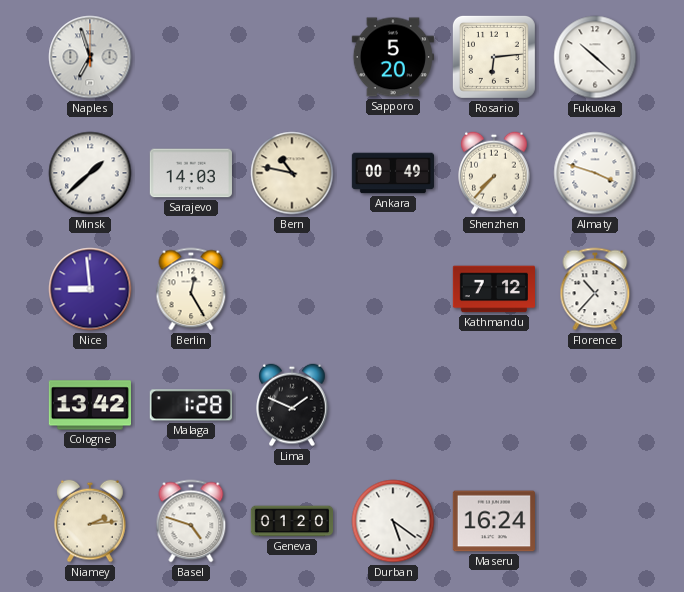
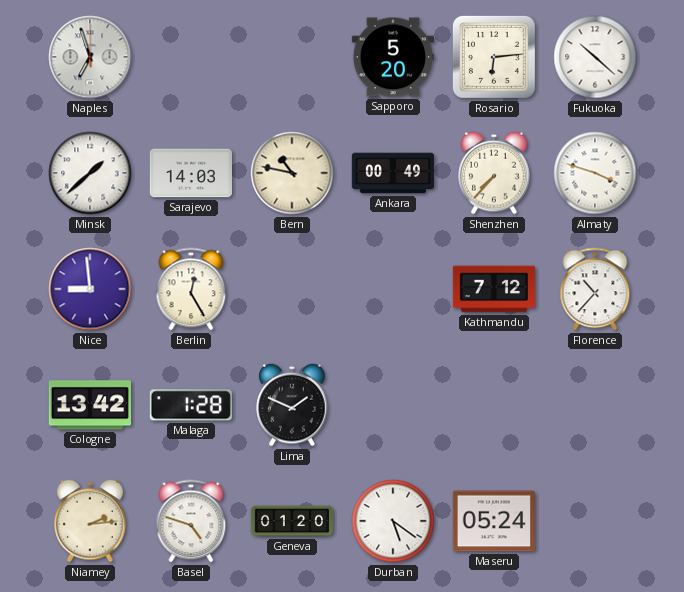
Maseru: 16:24 -> 05:24 (494, 521)
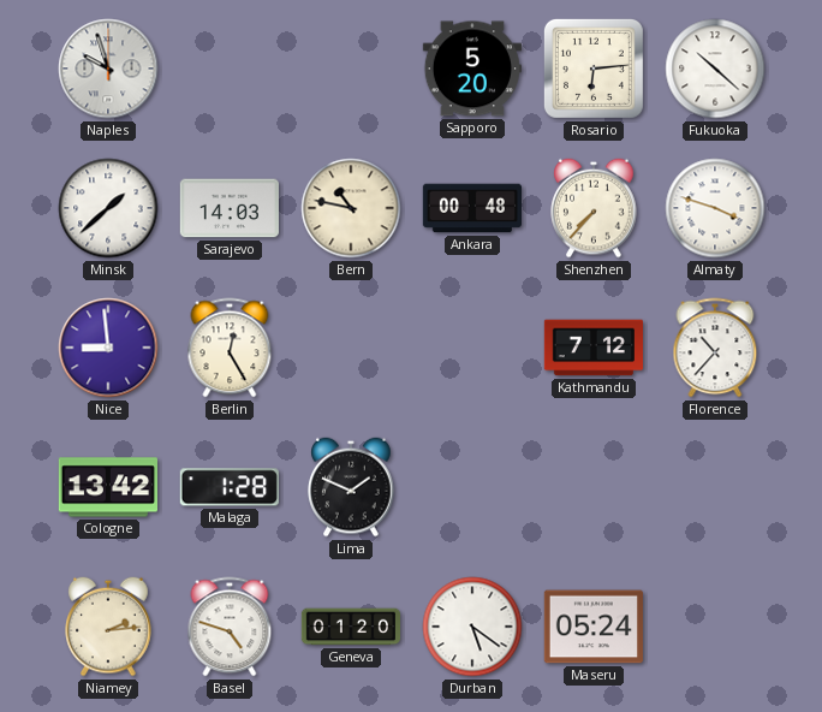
Naples: 6:57 -> 9:57 (108, 69)
Ankara: 00:49 -> 00:48 (471, 208)
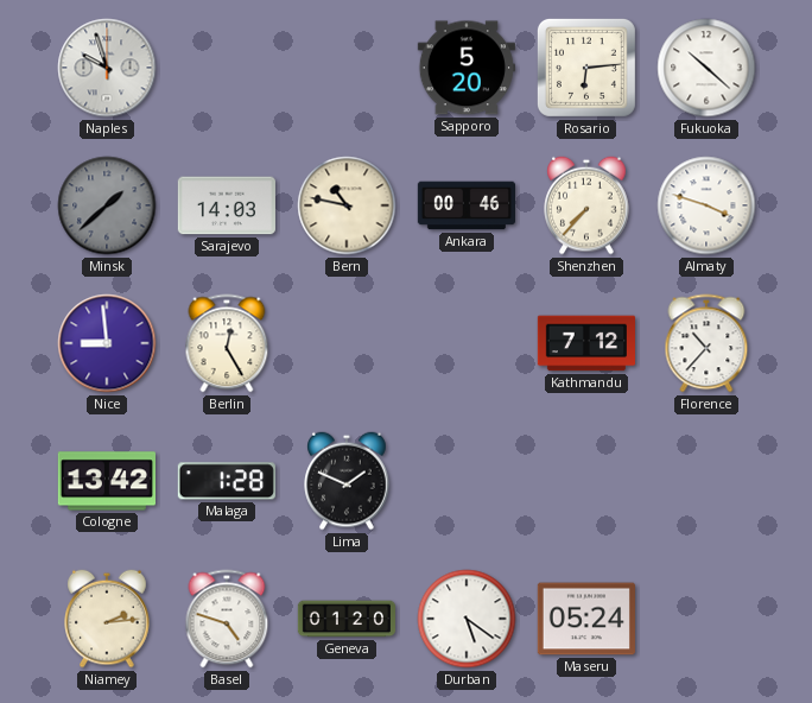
Minsk dial: white -> grey (107, 205)
Ankara: 00:48 -> 00:46 (465, 205)
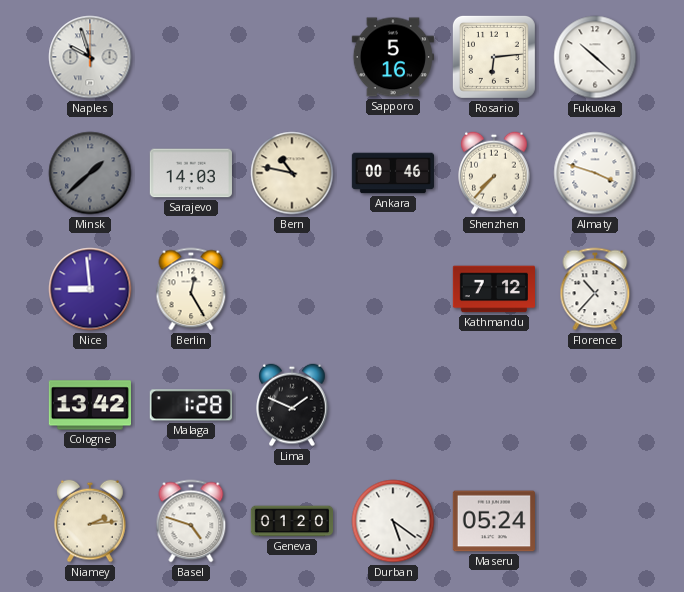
Sapporo: 5:20 -> 5:16 (393, 57)
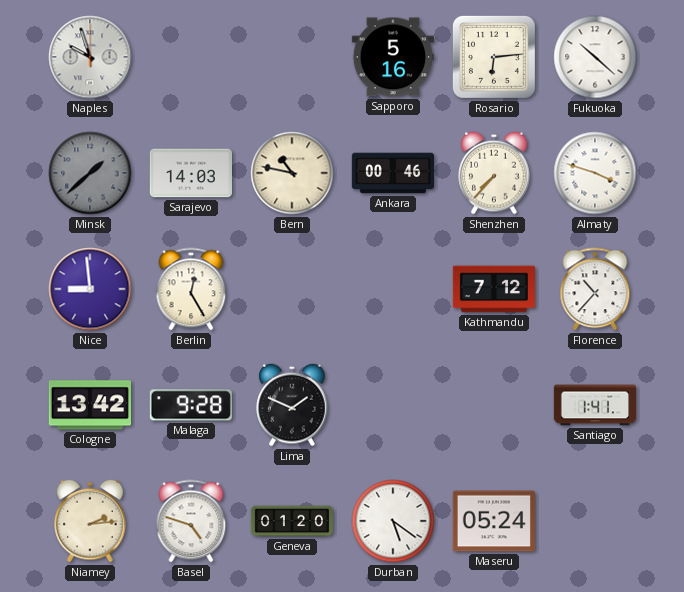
Malaga: 1:28 -> 9:28 (191, 405)
Santiago: none -> 1:41 (594, 405)
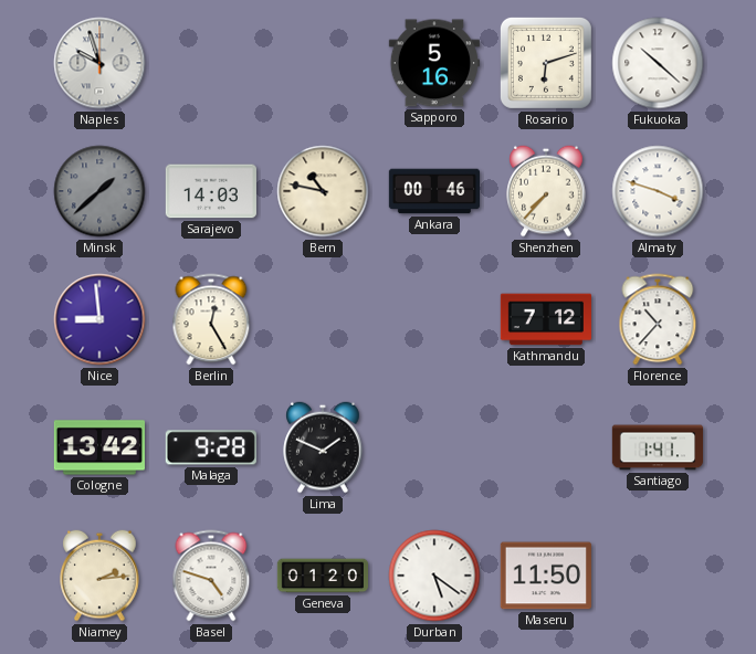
Rosario: 6:14 -> 6:12 (546, 63)
Maseru: 05:24 -> 11:50 (546, 576)
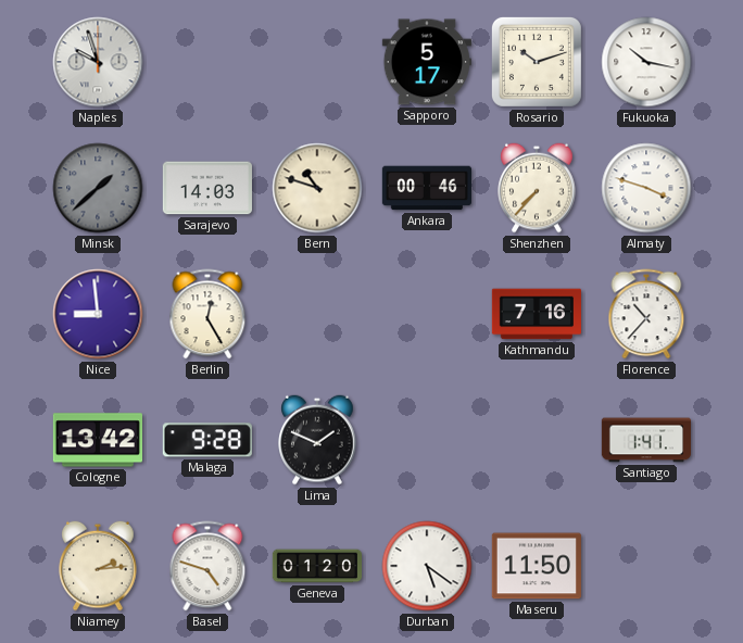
Sapporo: 5:16 -> 5:17 (427, 62)
Rosario: 6:12 -> 10:12 (537, 62)
Fukuoka: 10:22 -> 10:17 (646, 62)
Bern: 10:47 -> 10:48 (317, 188)
Kathmandu: 7:12 -> 7:16 (536, 314)
